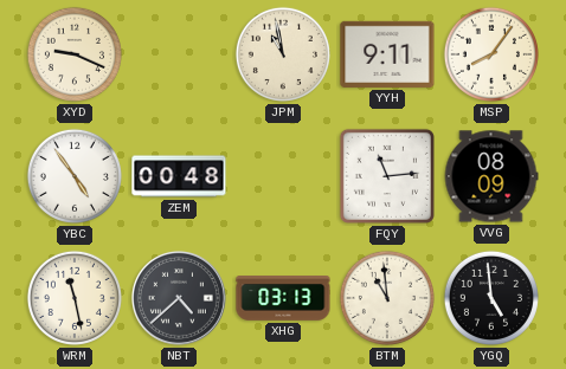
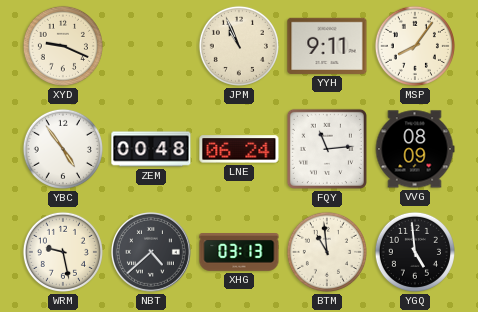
JPM: 10:58 -> 10:56 (239, 46)
LNE: none -> 06:24 (239, 149)
WRM: 11:28 -> 9:28 (63, 252)
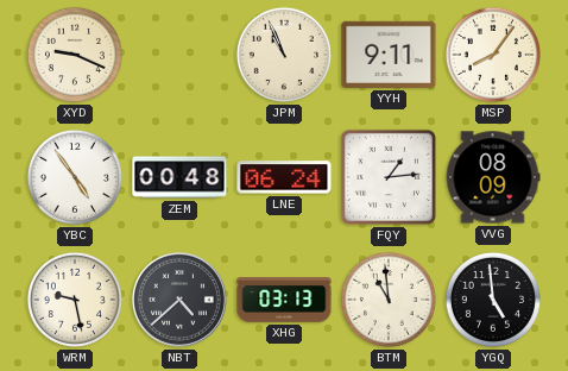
FQY: 11:14 -> 1:14 (389, 177)
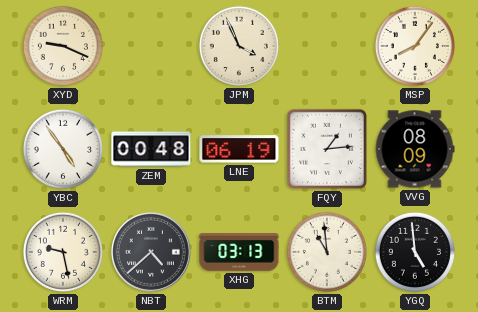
JPM: 10:56 -> 3:56 (239, 46)
YYH: 9:11 -> none (389, 55)
LNE: 06:24 -> 06:19 (239, 149)
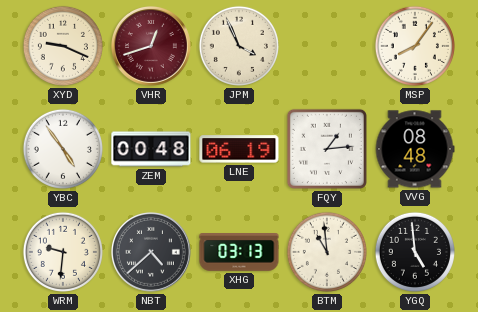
VHR: none -> 12:42 (151, 46)
VVG: 08:09 -> 08:48 (415, 149)
WRM: 9:28 -> 9:31 (63, 252)
